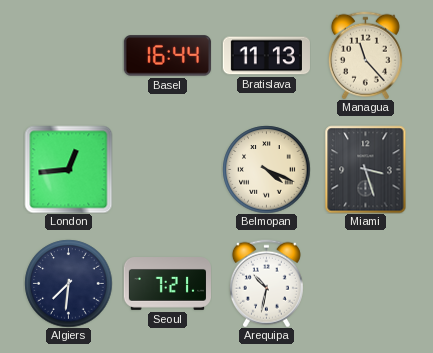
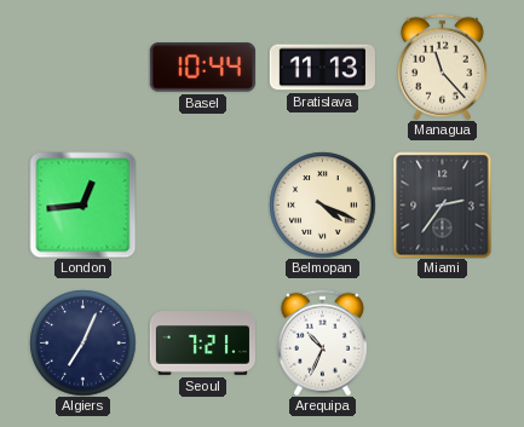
Basel: 16:44 -> 10:44 (202, 68)
Miami: 3:27 -> 2:36 (443, 204)
Algiers: 7:31 -> 7:04 (82, 342)
Arequipa: 10:32 -> 10:34 (322, 342)
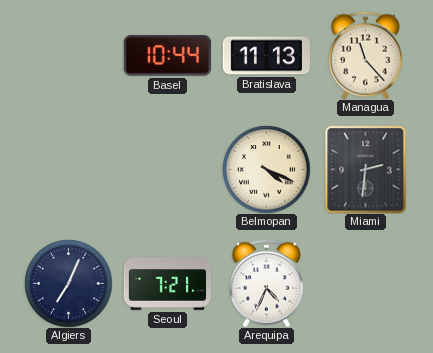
London: 12:44 -> none (82, 204)
Miami: 2:36 -> 2:31 (366, 169)
Arequipa: 10:34 -> 4:34 (266, 283)
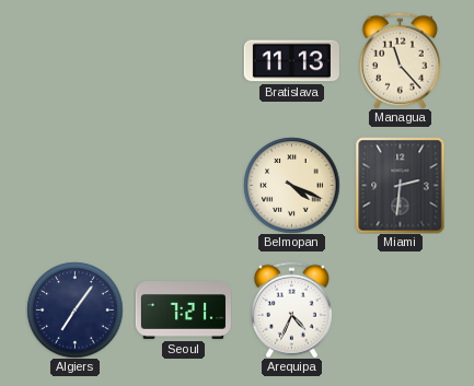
Basel: 10:44 -> none (167, 56)
Algiers: 7:04 -> 7:06 (74, 309)
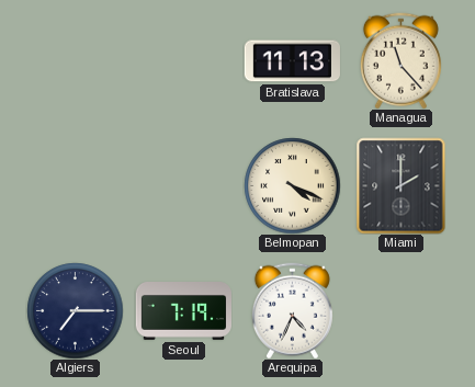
Miami: 2:31 -> 2:00 (402, 185)
Algiers: 7:06 -> 7:15 (75, 310)
Seoul: 7:21 -> 7:19 (183, 311)
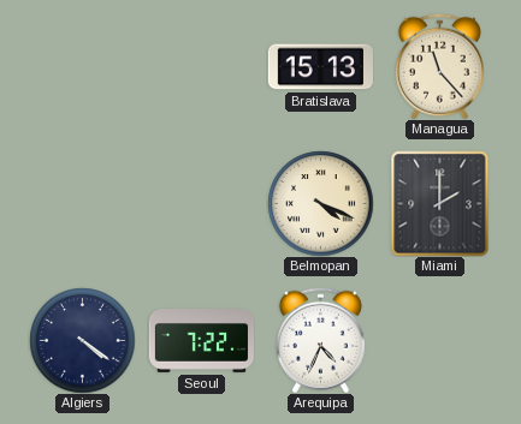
Bratislava: 11:13 -> 15:13 (320, 67)
Algiers: 7:15 -> 4:21 (82, 340)
Seoul: 7:19 -> 7:22 (201, 341)
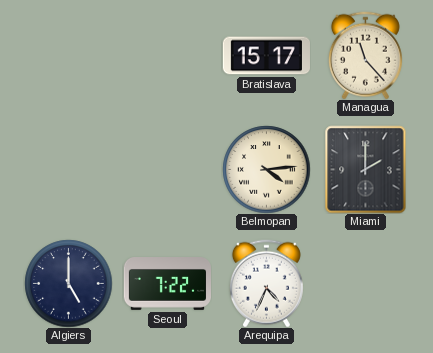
Bratislava: 15:13 -> 15:17 (266, 56)
Belmopan: 4:19 -> 4:14 (266, 169)
Algiers: 4:21 -> 5:00 (68, 283)
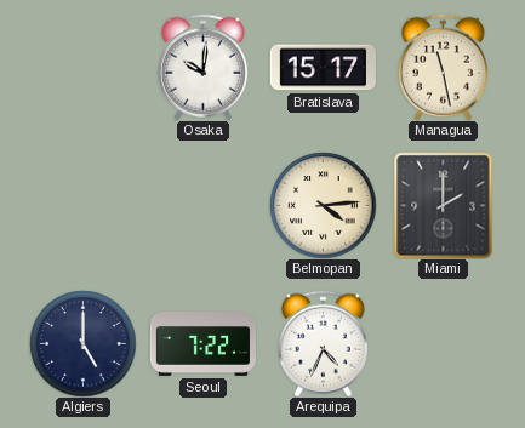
Osaka: none -> 10:01 (202, 67)
Managua: 11:23 -> 11:28 (443, 67)
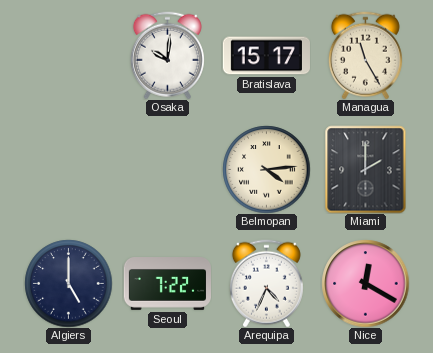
Managua: 11:28 -> 11:25 (365, 55)
Nice: none -> 12:20 (365, 283)
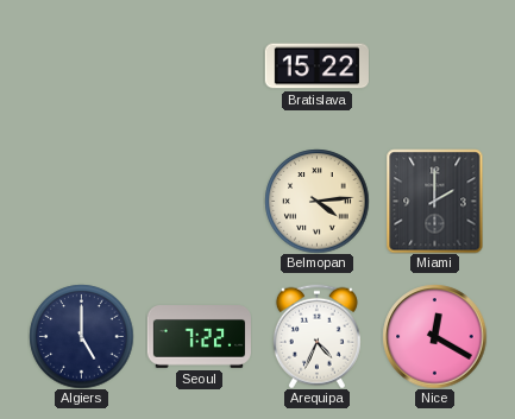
Osaka: 10:01 -> none (167, 55)
Bratislava: 15:17 -> 15:22 (316, 66)
Managua: 11:25 -> none (365, 55)
